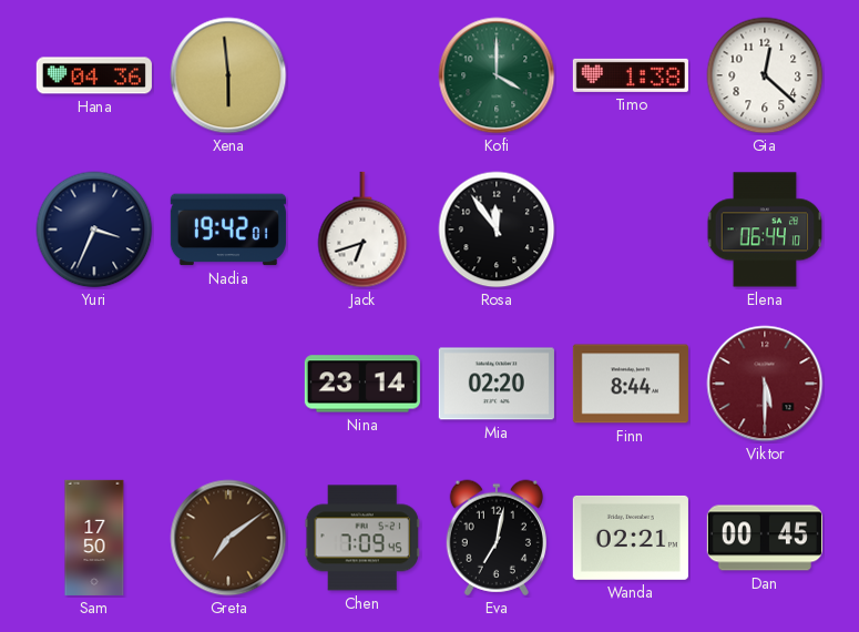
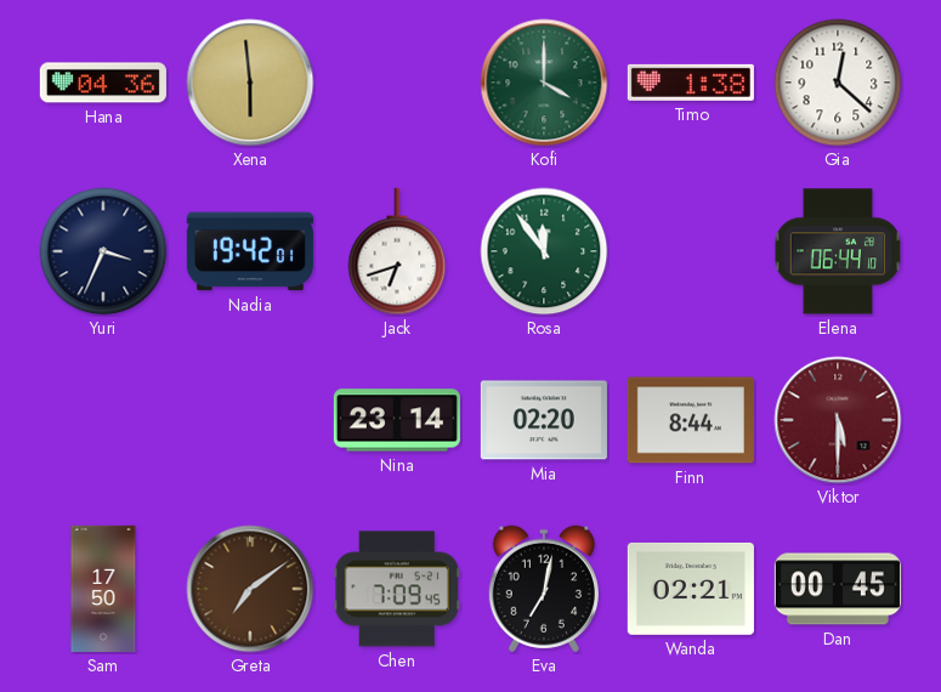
Rosa dial: black -> green (544, 251)
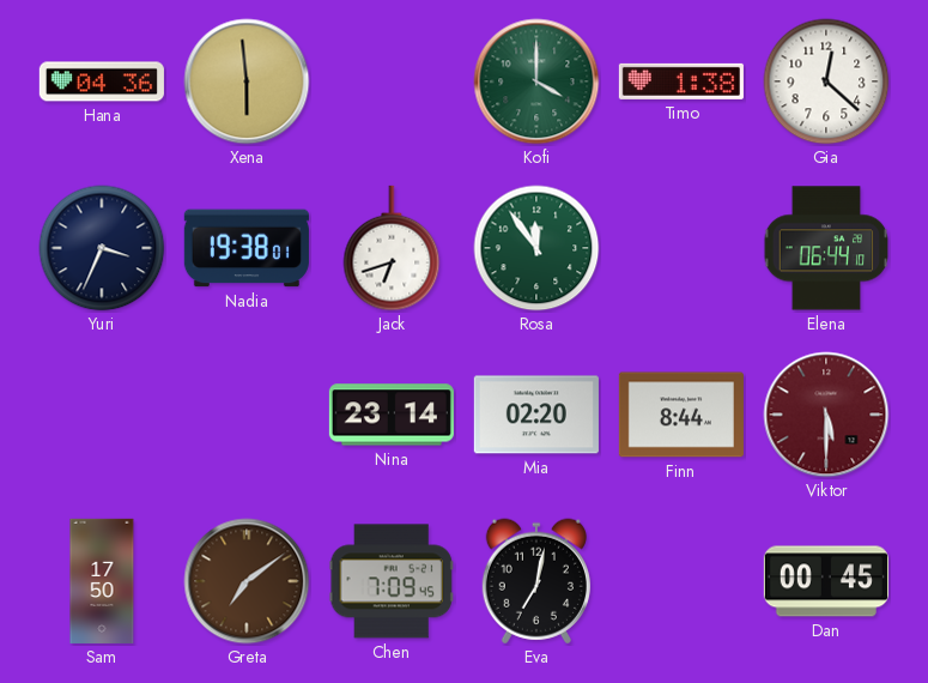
Nadia: 19:42 -> 19:38 (247, 248)
Wanda: 02:21 -> none (691, 589)
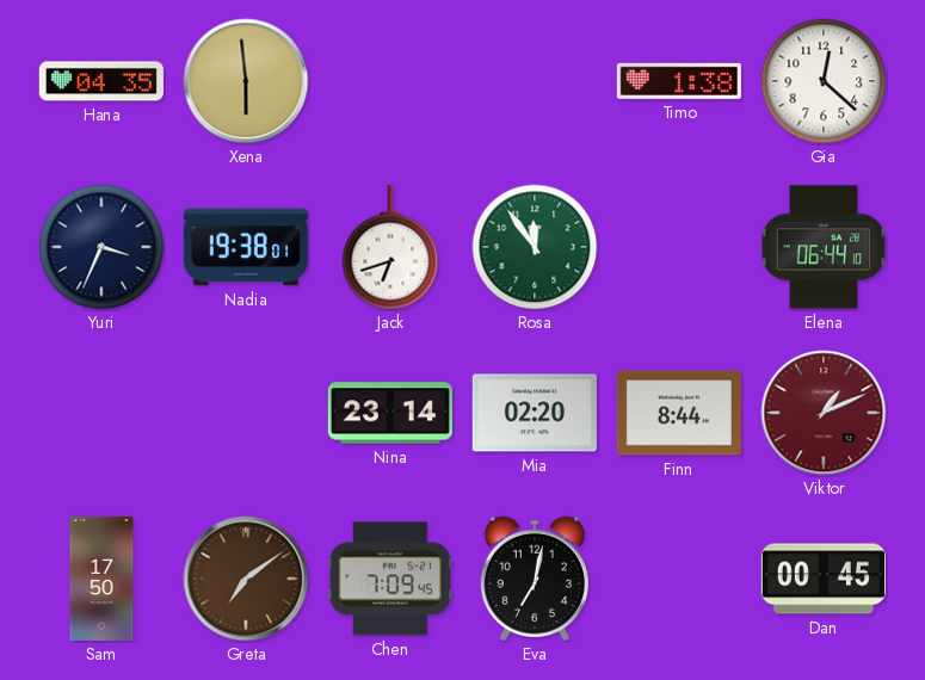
Hana: 04:36 -> 04:35 (101, 81)
Kofi: 4:00 -> none (536, 81)
Viktor: 5:30 -> 1:11 (824, 413)
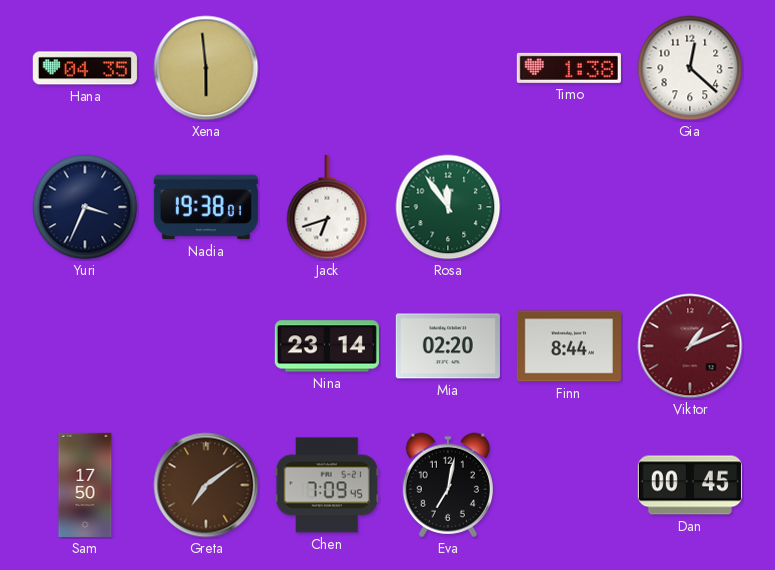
Elena: 06:44 -> none (824, 247)
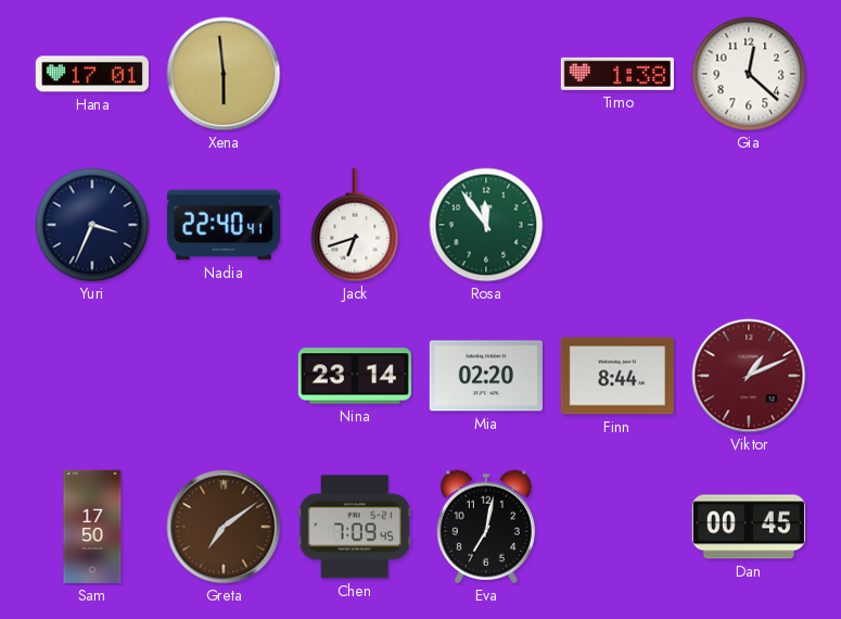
Hana: 04:35 -> 17:01 (92, 74)
Nadia: 19:38 -> 22:40 (224, 225)
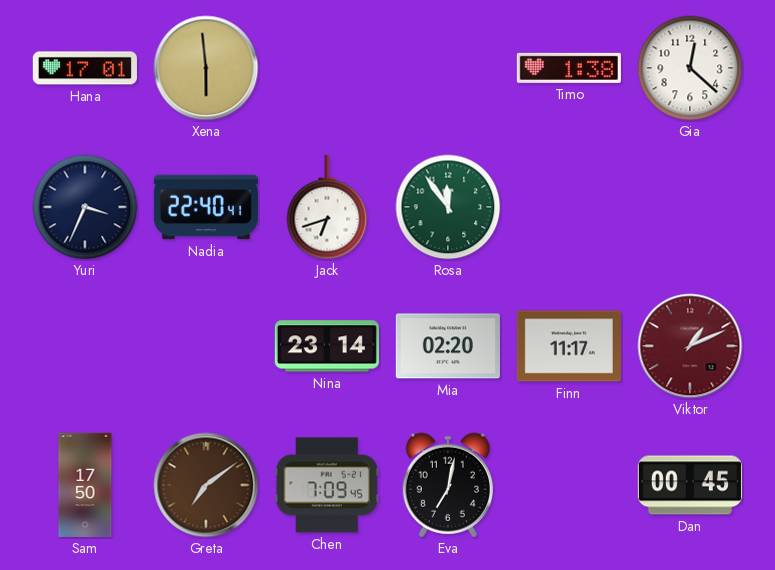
Finn: 8:44 -> 11:17 (569, 346)
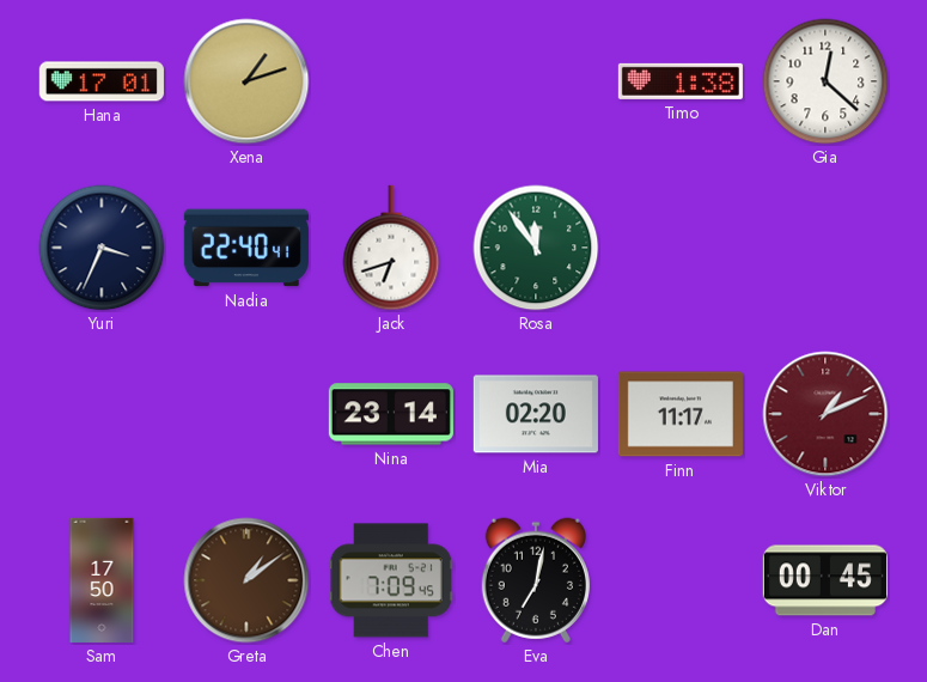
Xena: 5:59 -> 1:12 (246, 81)
Greta: 7:09 -> 1:09 (246, 580)
